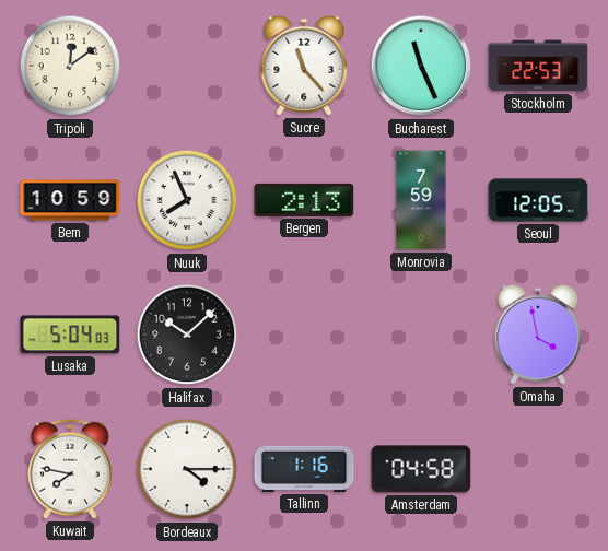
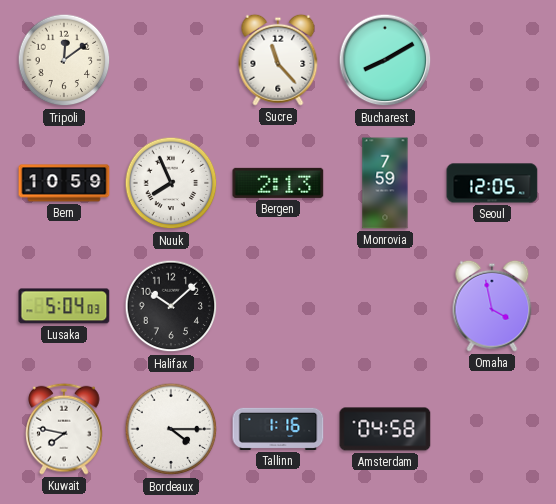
Bucharest: 11:26 -> 8:10 (385, 60)
Stockholm: 22:53 -> none (538, 66)
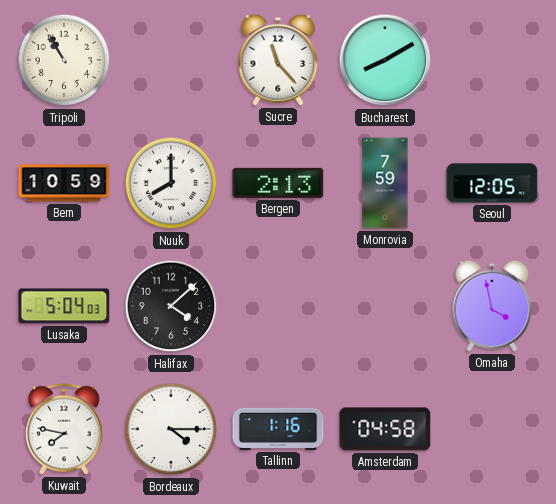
Tripoli: 12:09 -> 10:55 (64, 60)
Nuuk: 7:56 -> 8:00 (171, 183)
Halifax: 10:08 -> 4:08 (171, 306)
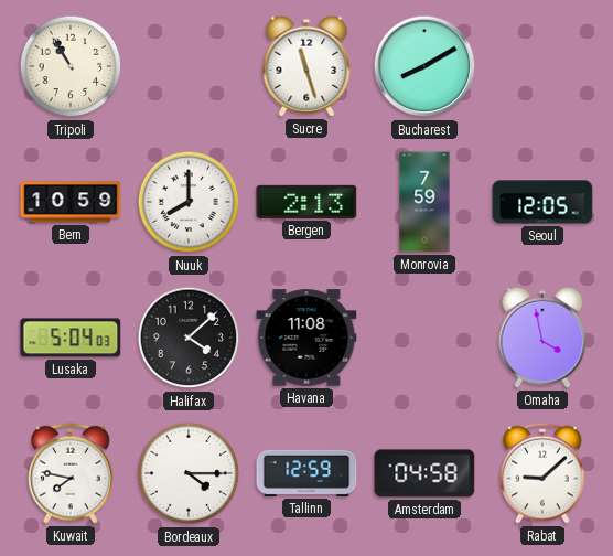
Sucre: 11:23 -> 11:27 (306, 66)
Havana: none -> 11:08 (306, 338)
Tallinn: 1:16 -> 12:59 (306, 473)
Rabat: none -> 9:08 (542, 473)
